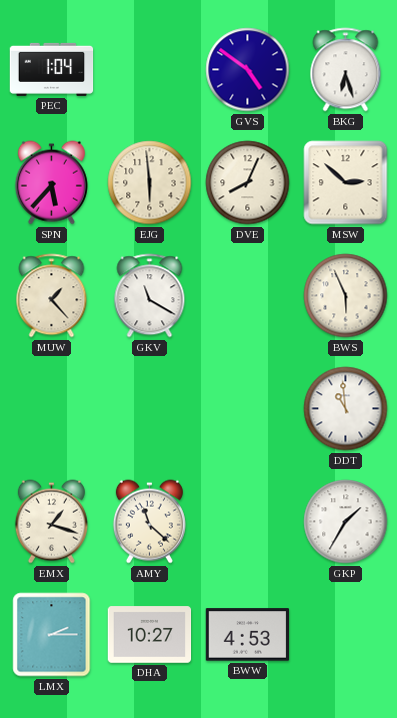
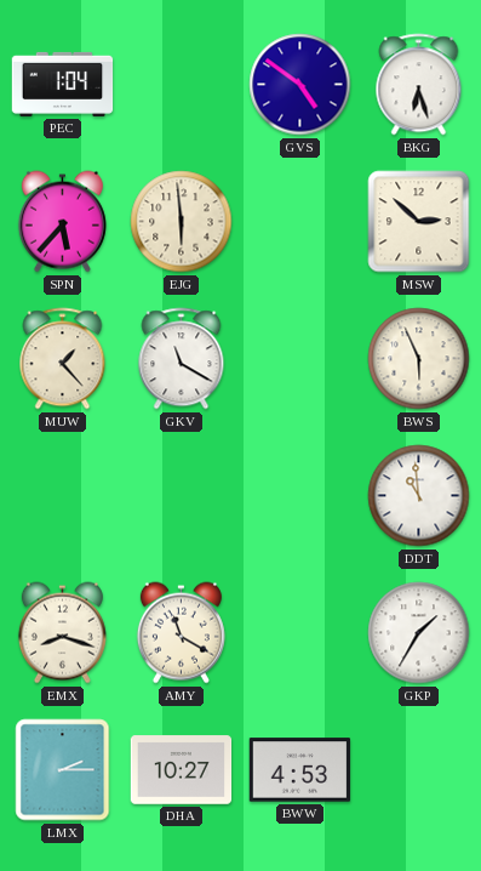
DVE: 8:04 -> none (248, 183)
EMX: 1:18 -> 8:18 (62, 633)
AMY: 11:22 -> 11:20 (181, 633)
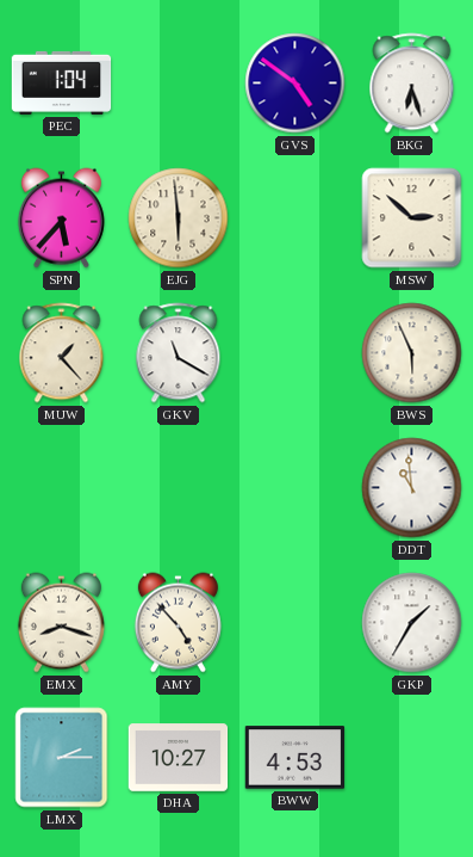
AMY: 11:20 -> 4:53 (178, 623)
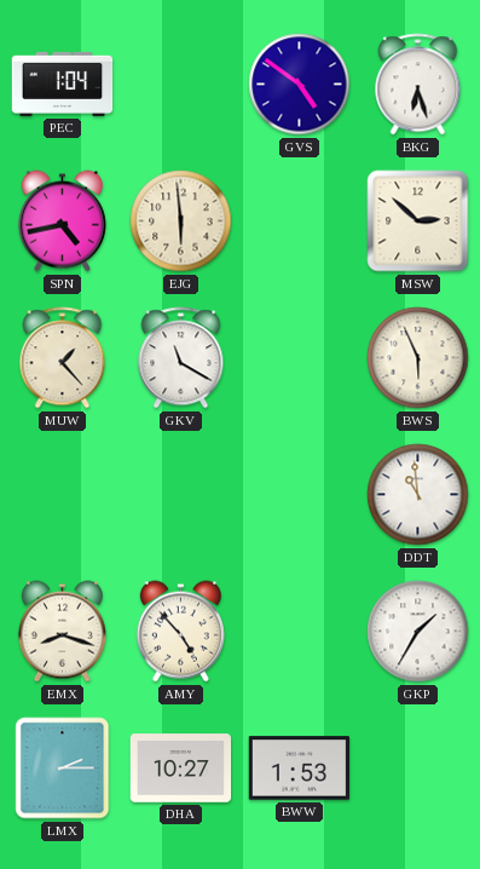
SPN: 5:37 -> 4:43 (62, 221)
BWW: 4:53 -> 1:53 (300, 769)
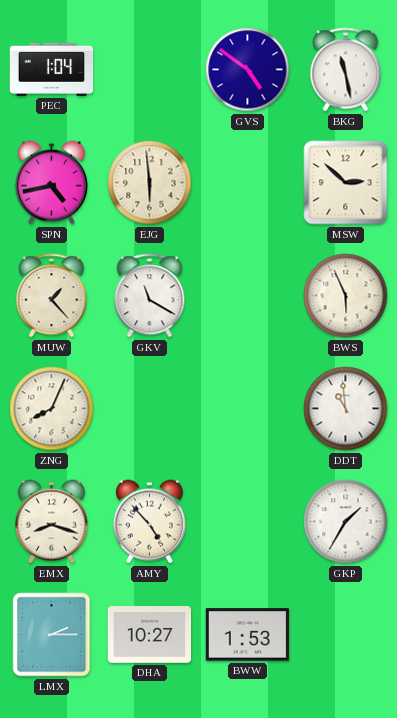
BKG: 6:27 -> 11:28 (346, 70)
ZNG: none -> 8:04 (52, 409)
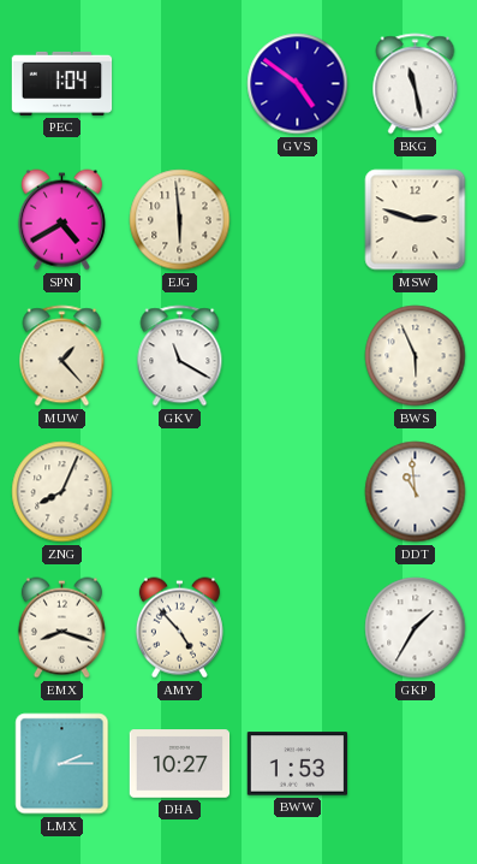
SPN: 4:43 -> 4:40 (61, 220)
MSW: 2:52 -> 2:48 (416, 220)
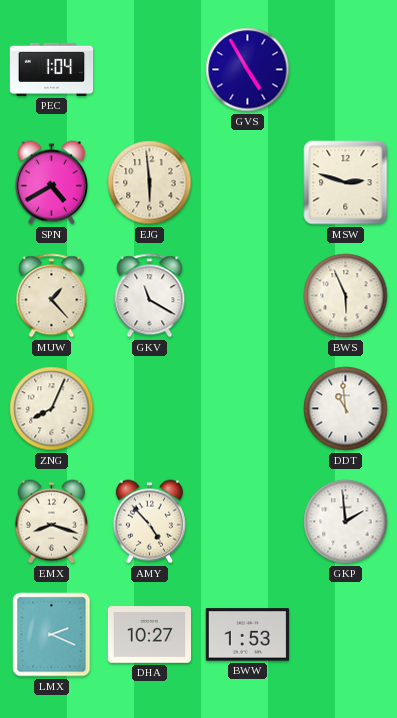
GVS: 4:51 -> 4:55 (248, 70)
BKG: 11:28 -> none (416, 84)
GKP: 1:35 -> 1:59 (346, 522)
LMX: 2:15 -> 2:19 (52, 635)
